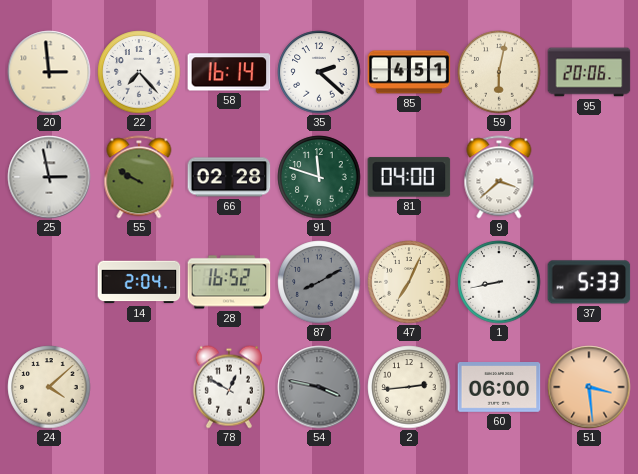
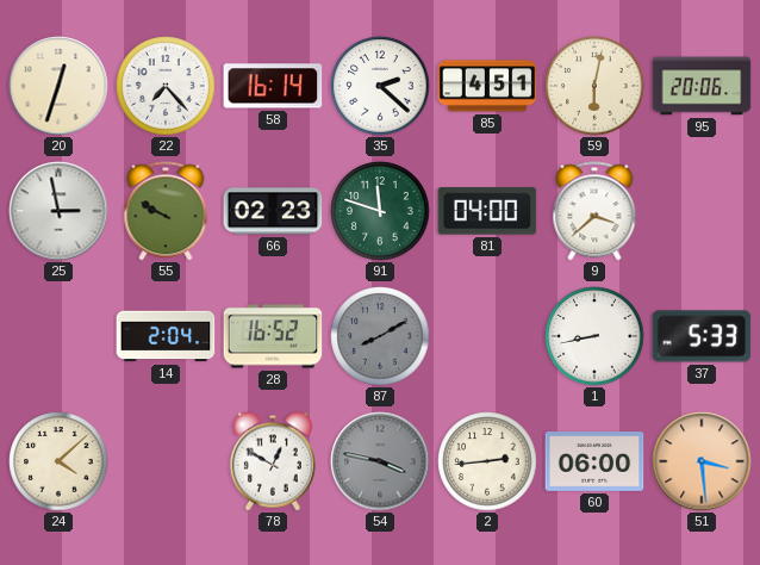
20: 2:59 -> 12:33 (58, 86)
66: 02:28 -> 02:23 (273, 211)
47: 7:04 -> none (409, 282)
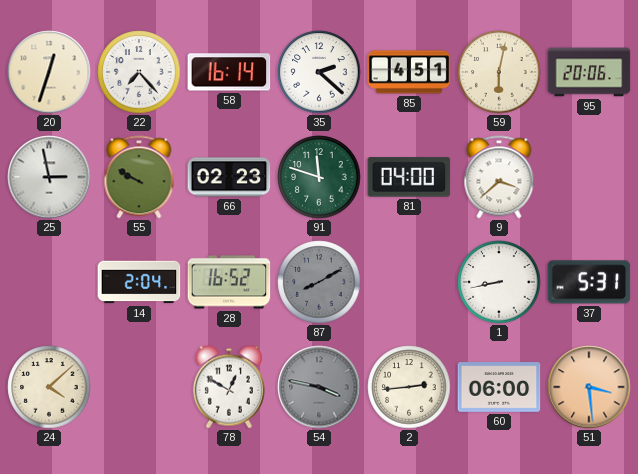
37: 5:33 -> 5:31 (589, 282)
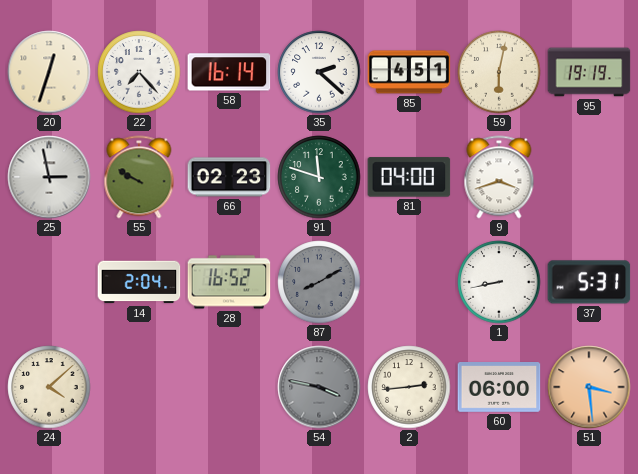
95: 20:06 -> 19:19 (589, 72)
9: 3:38 -> 3:42 (499, 177)
78: 12:50 -> none (229, 387)
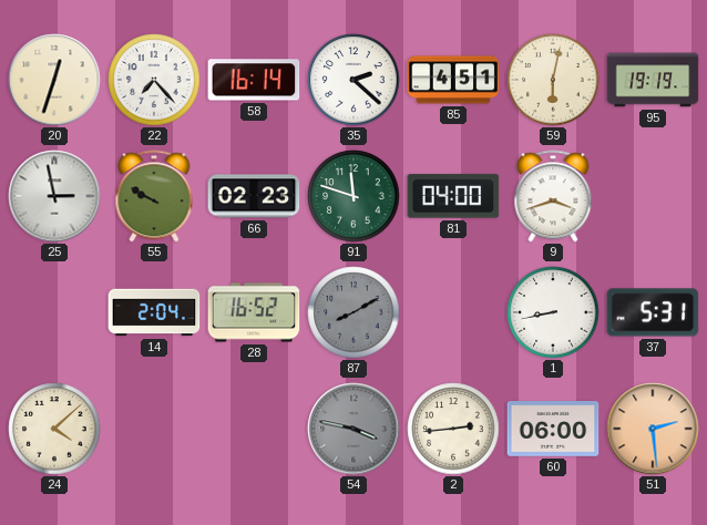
51: 3:29 -> 2:29 (653, 429)
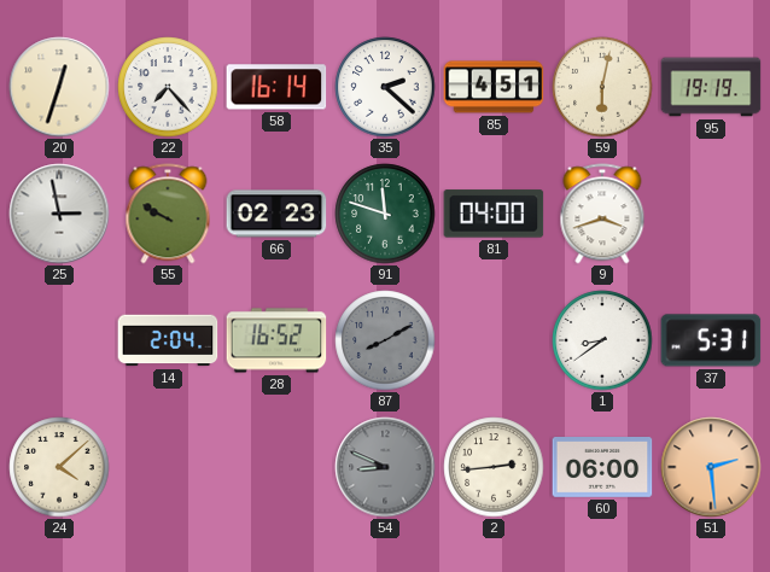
1: 8:43 -> 8:39 (602, 340)
54: 3:47 -> 8:49 (385, 467)
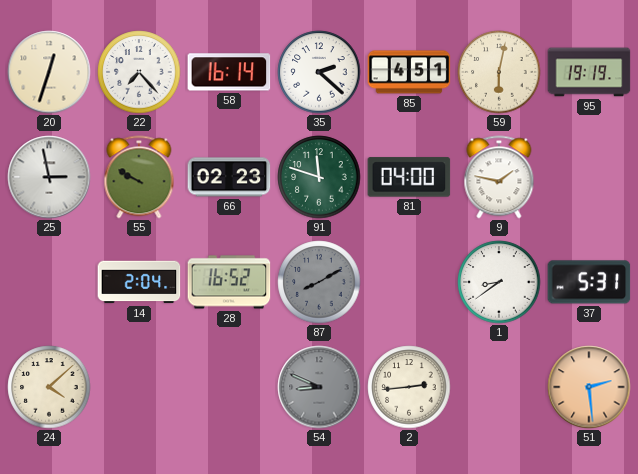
9: 3:42 -> 1:47 (499, 177)
60: 06:00 -> none (602, 468)
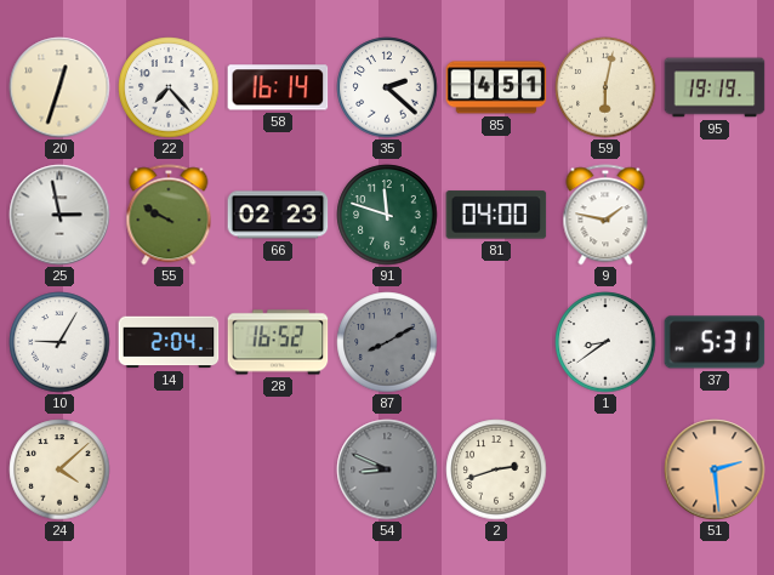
10: none -> 9:05 (59, 342)
2: 2:44 -> 2:42 (496, 469)
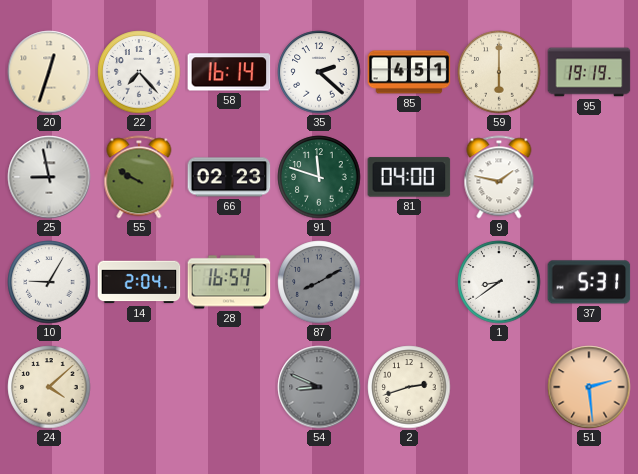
59: 6:02 -> 6:00 (499, 72)
25: 2:58 -> 8:58 (49, 177)
28: 16:52 -> 16:54 (229, 282)
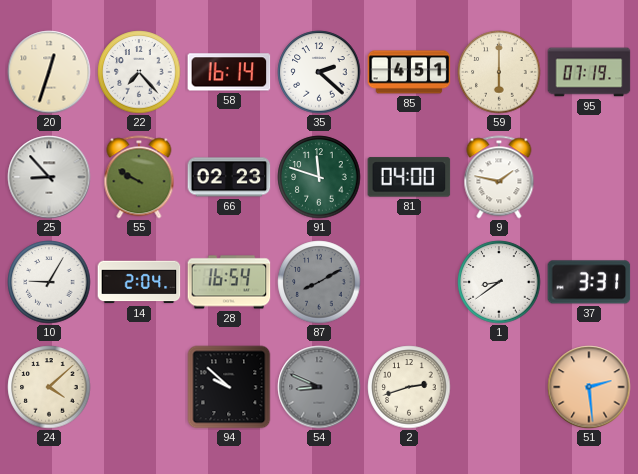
95: 19:19 -> 07:19 (589, 72)
25: 8:58 -> 8:53 (49, 177)
37: 5:31 -> 3:31 (589, 282)
94: none -> 9:52 (229, 387)
